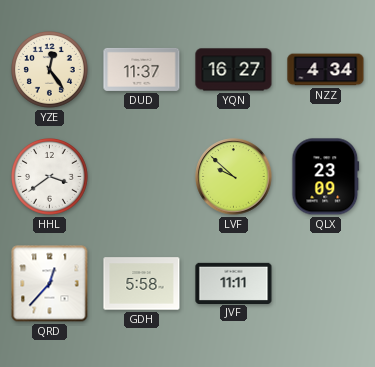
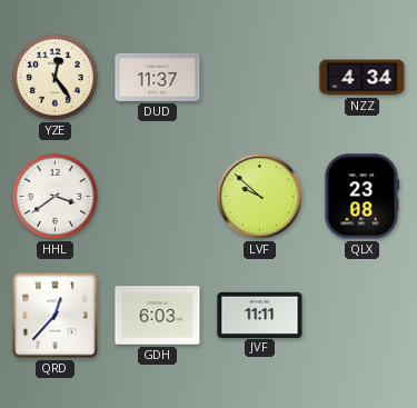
YQN: 16:27 -> none (234, 70)
QLX: 23:09 -> 23:08 (363, 197)
GDH: 5:58 -> 6:03 (158, 316)
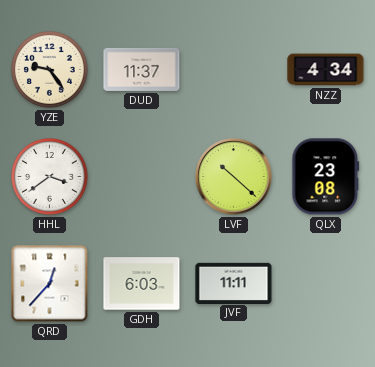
YZE: 12:24 -> 9:24 (50, 70)
LVF: 9:52 -> 10:22 (234, 177)
